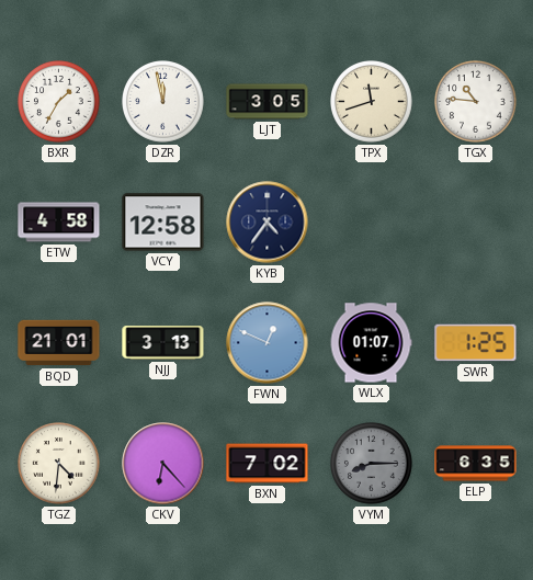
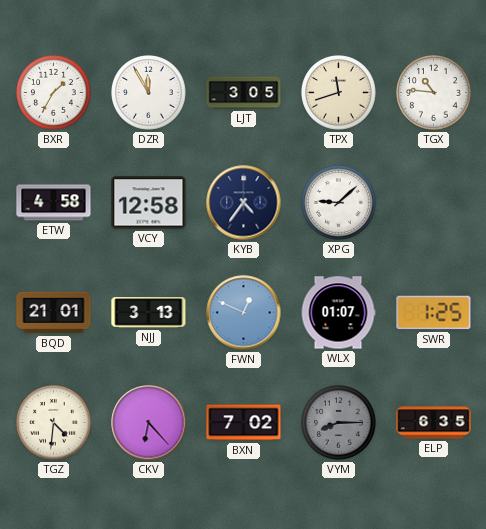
DZR: 11:58 -> 11:55 (149, 93)
XPG: none -> 9:08 (339, 203)
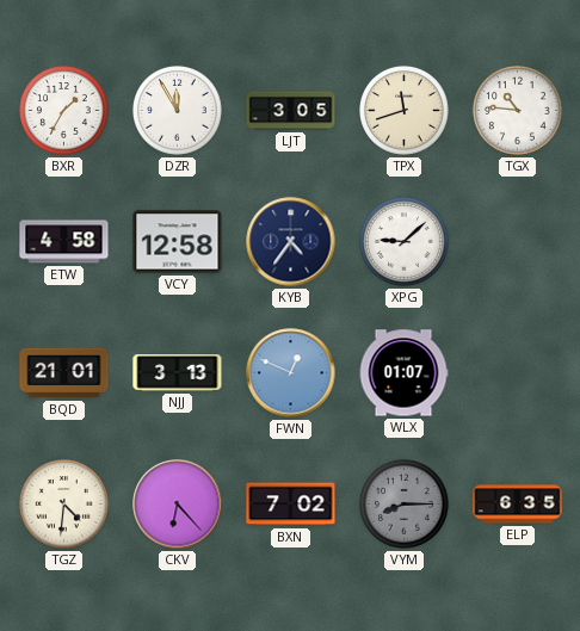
SWR: 1:25 -> none (434, 313)
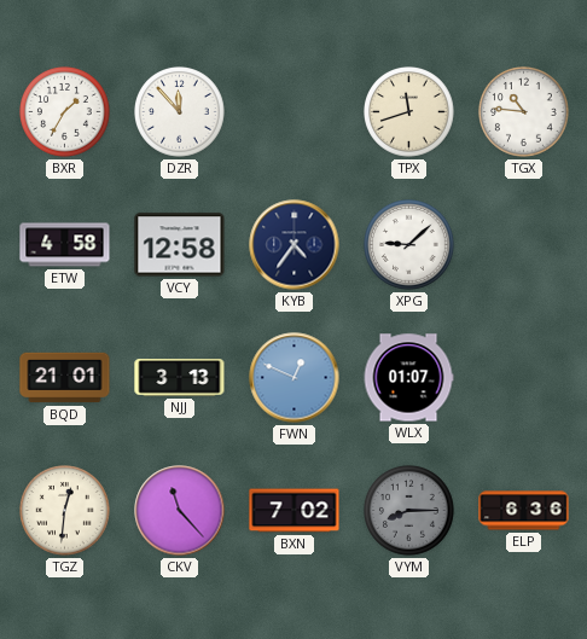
DZR: 11:55 -> 11:53 (180, 112)
LJT: 3:05 -> none (291, 111)
TGZ: 4:31 -> 12:31 (65, 511)
CKV: 6:23 -> 11:23 (180, 511)
ELP: 6:35 -> 6:36 (524, 511)
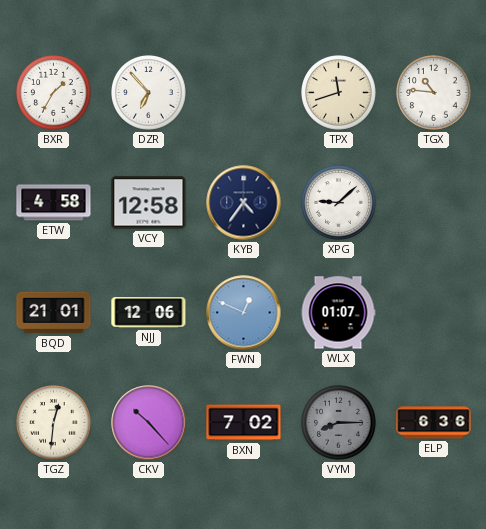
DZR: 11:53 -> 6:53 (149, 93)
NJJ: 3:13 -> 12:06 (149, 313)
CKV: 11:23 -> 10:23 (149, 423)
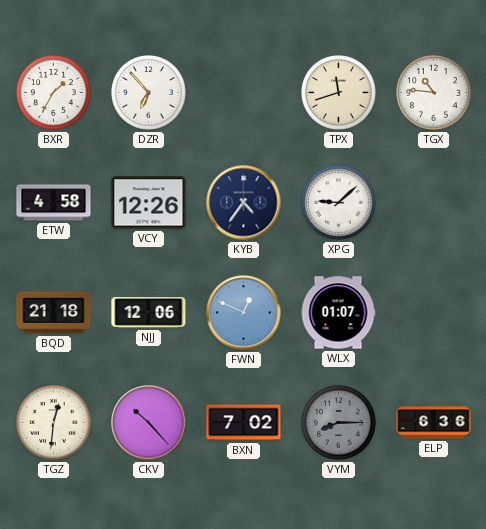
VCY: 12:58 -> 12:26 (149, 203)
BQD: 21:01 -> 21:18 (54, 313)
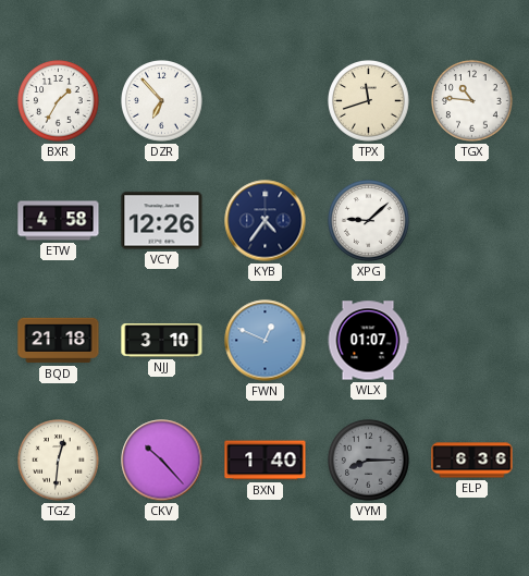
NJJ: 12:06 -> 3:10 (162, 341)
BXN: 7:02 -> 1:40 (266, 461)
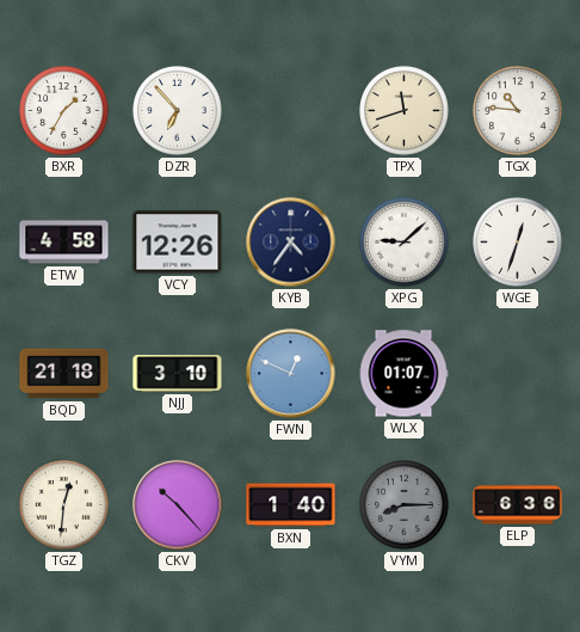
WGE: none -> 12:33 (518, 243)
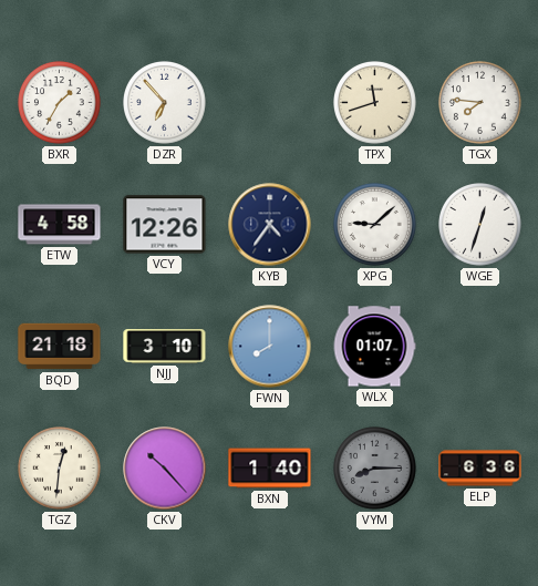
TGX: 10:46 -> 7:46 (480, 103)
FWN: 12:49 -> 8:00 (270, 347)
